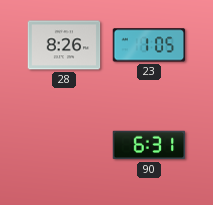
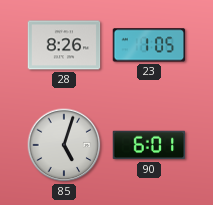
85: none -> 5:03 (64, 145)
90: 6:31 -> 6:01 (149, 145)
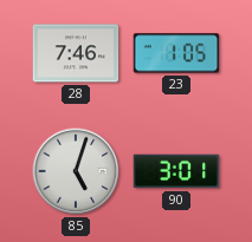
28: 8:26 -> 7:46 (76, 53)
90: 6:01 -> 3:01 (176, 171)
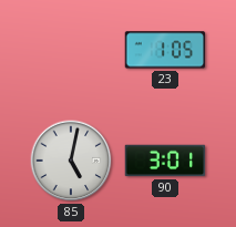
28: 7:46 -> none (76, 53)
85: 5:03 -> 5:02 (71, 161)
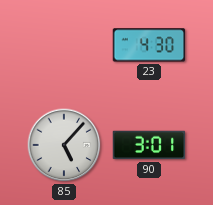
23: 1:05 -> 4:30 (149, 45)
85: 5:02 -> 5:07 (64, 145)
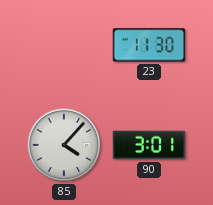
23: 4:30 -> 11:30 (149, 45)
85: 5:07 -> 4:07 (64, 145)
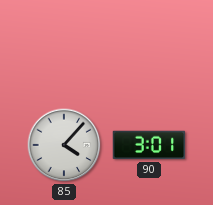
23: 11:30 -> none (149, 45)
